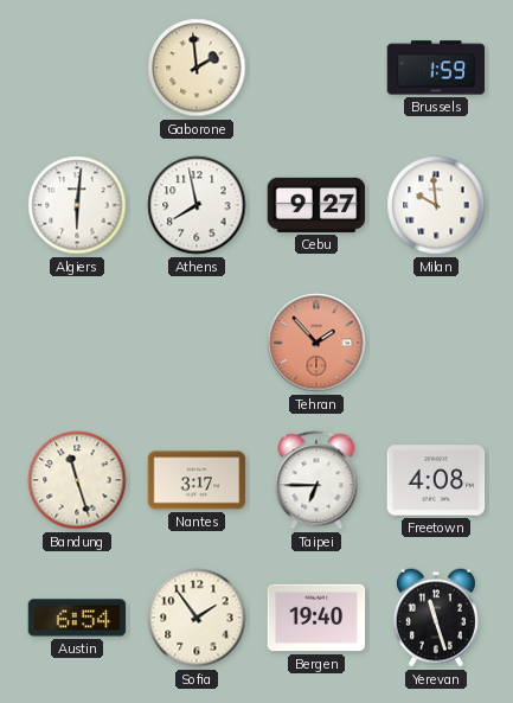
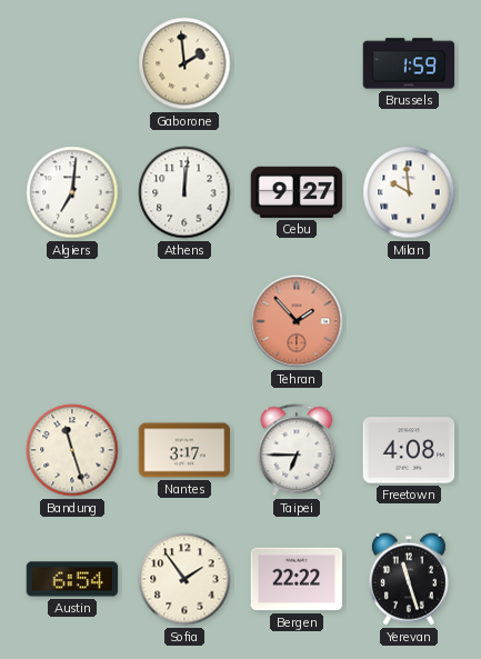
Algiers: 6:01 -> 7:01 (72, 192)
Athens: 7:58 -> 12:01 (184, 192)
Bergen: 19:40 -> 22:22 (297, 579)
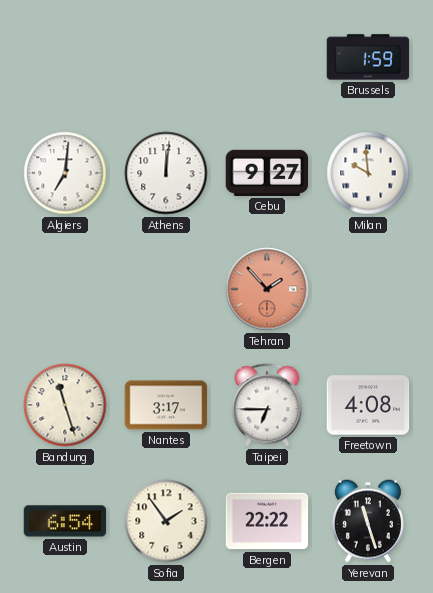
Gaborone: 1:59 -> none (184, 63)
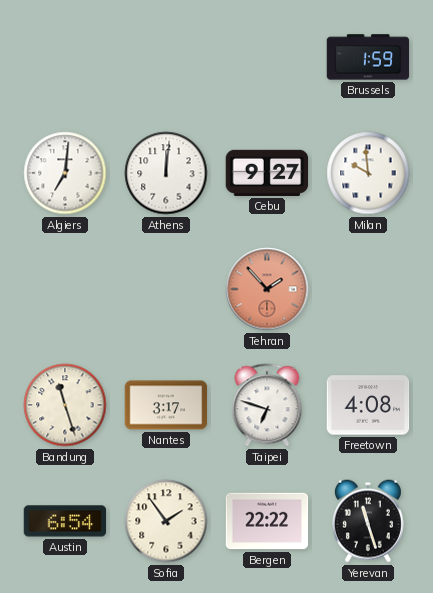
Taipei: 6:45 -> 6:48 (267, 405)
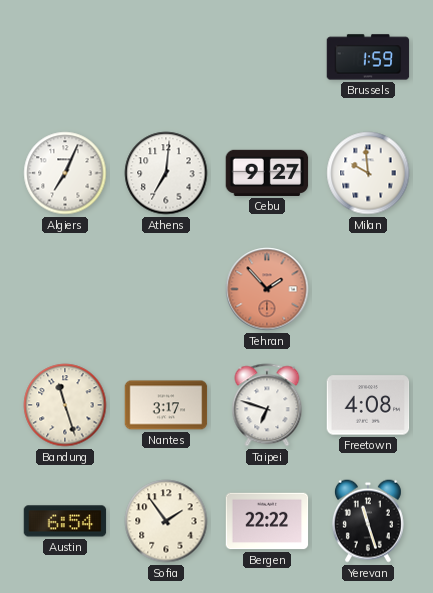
Algiers: 7:01 -> 7:04 (65, 173)
Athens: 12:01 -> 7:01 (166, 173)
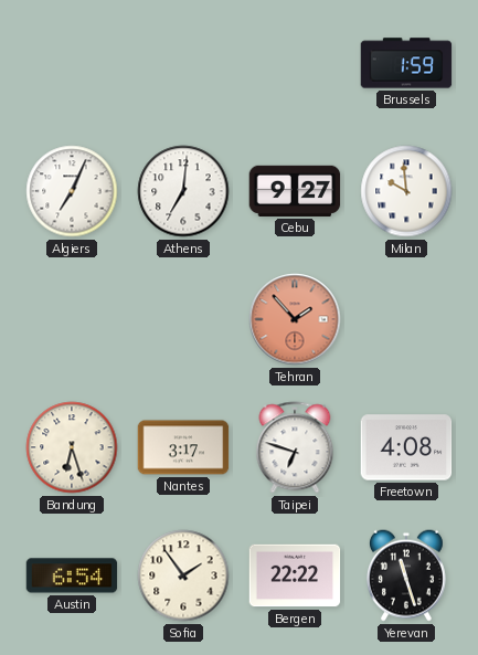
Bandung: 11:27 -> 6:27 (72, 447)
